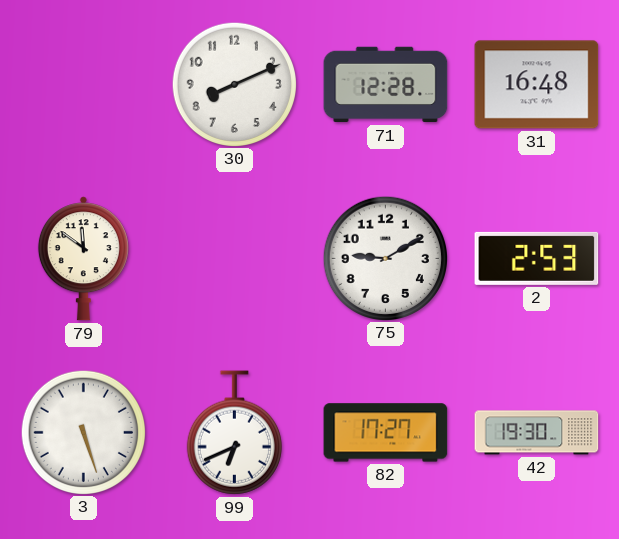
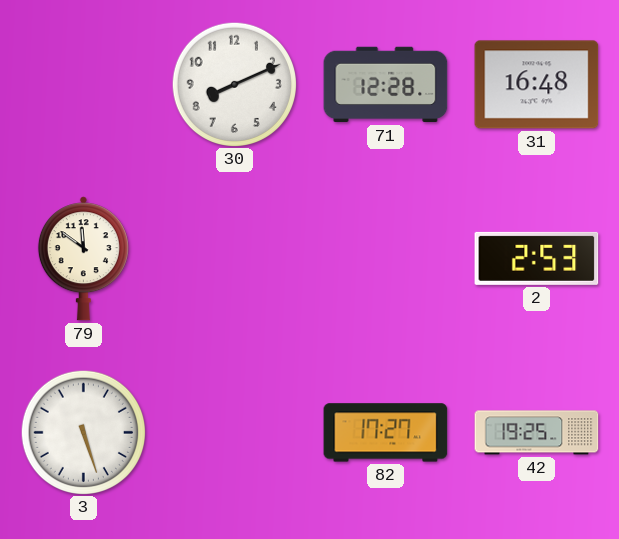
75: 9:10 -> none (385, 258)
99: 6:41 -> none (234, 433)
42: 19:30 -> 19:25 (537, 433)
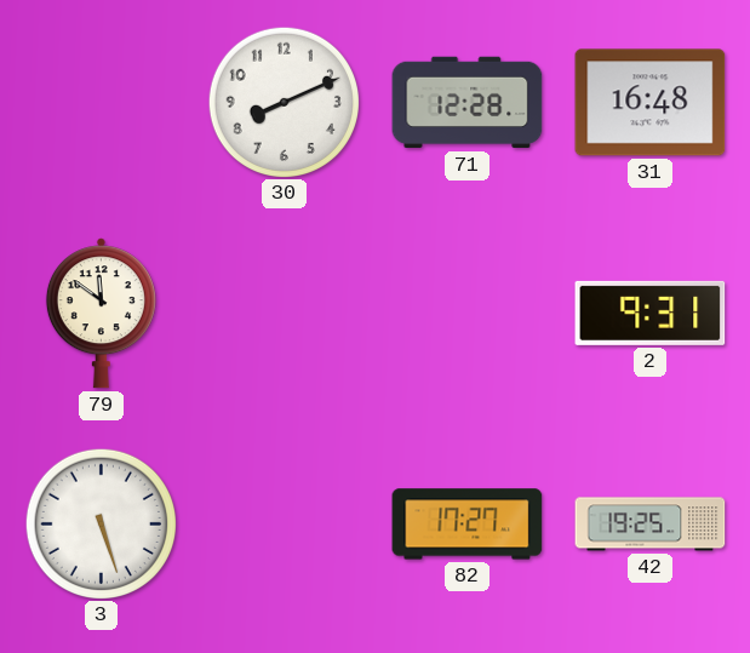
2: 2:53 -> 9:31 (651, 313)
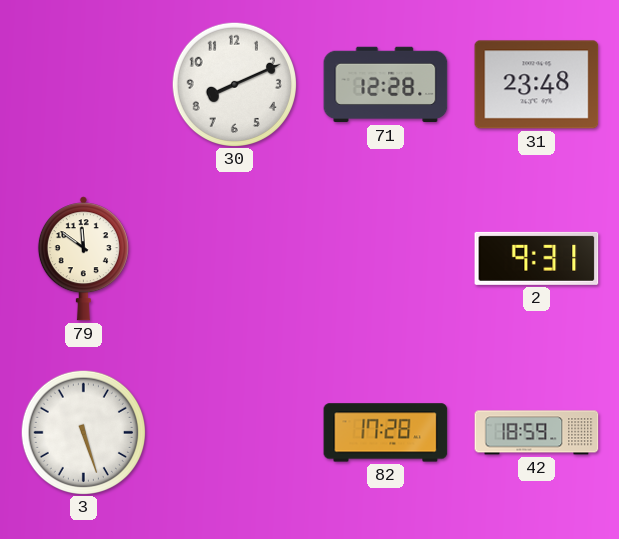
31: 16:48 -> 23:48 (537, 85)
82: 17:27 -> 17:28 (386, 433)
42: 19:25 -> 18:59 (537, 433)
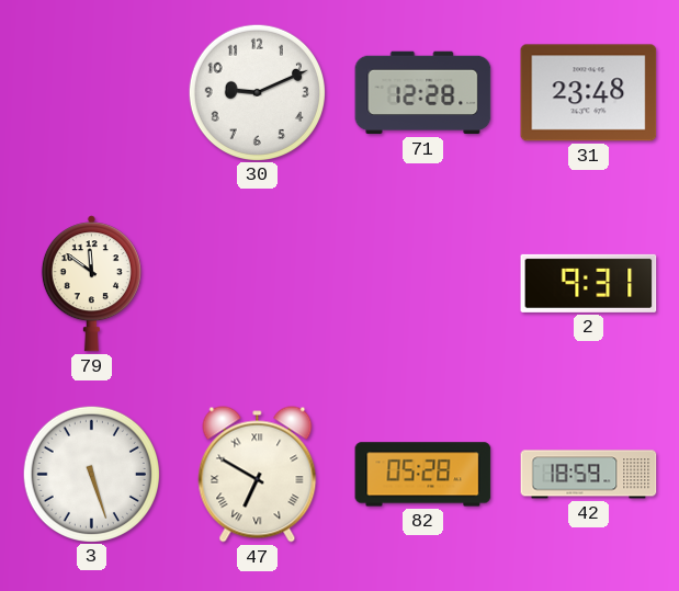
30: 8:11 -> 9:11 (257, 92)
47: none -> 6:50 (258, 475)
82: 17:28 -> 05:28 (423, 475)
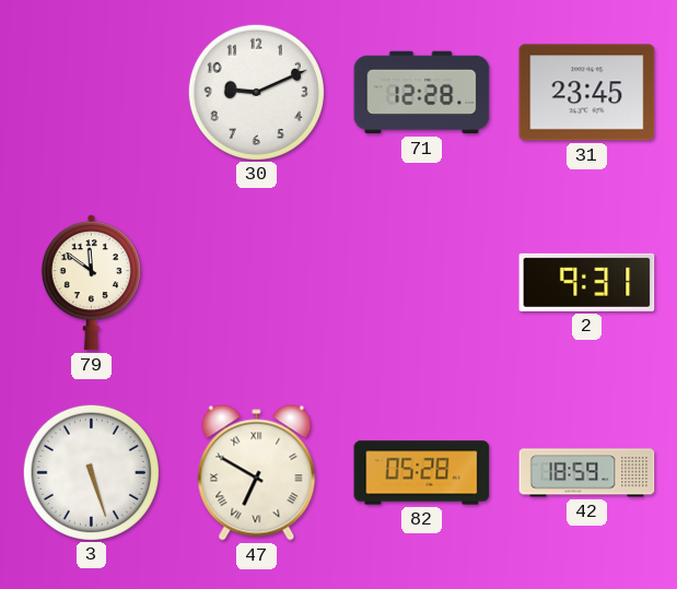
31: 23:48 -> 23:45 (587, 93)
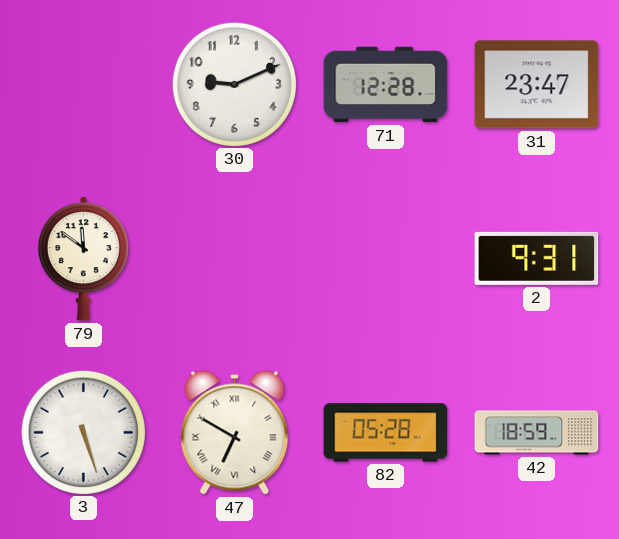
31: 23:45 -> 23:47 (537, 85)
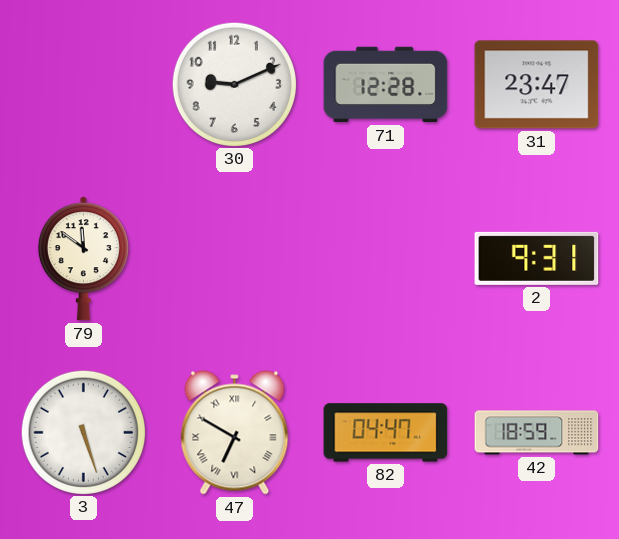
82: 05:28 -> 04:47 (386, 433)
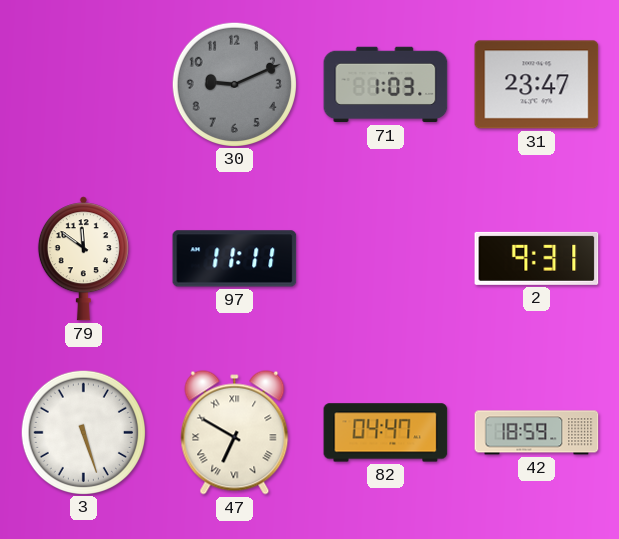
30 dial: white -> grey (234, 84)
71: 12:28 -> 1:03 (386, 85)
97: none -> 11:11 (235, 259)
